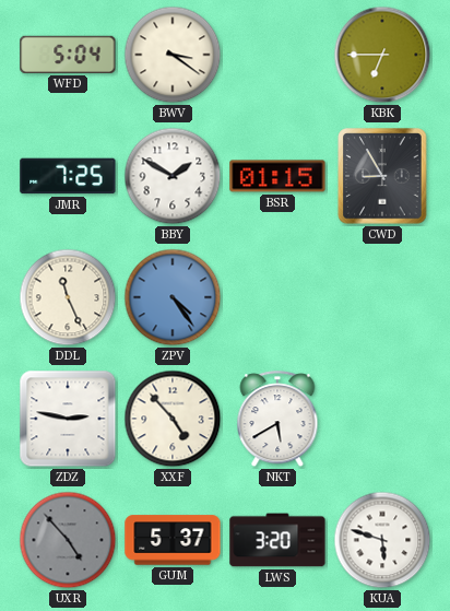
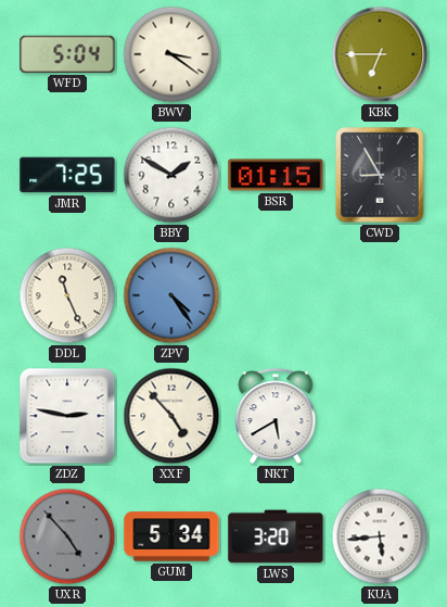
GUM: 5:37 -> 5:34 (171, 536)
KUA: 5:48 -> 5:44 (380, 536)
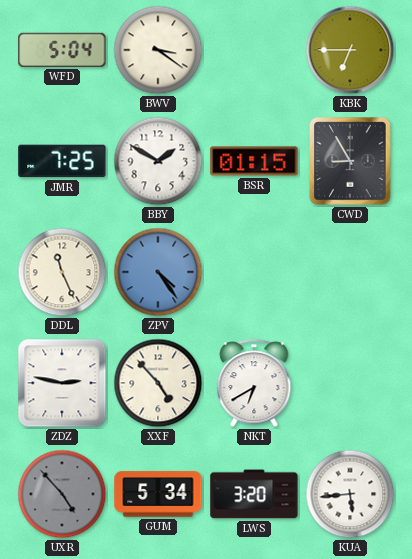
NKT: 5:40 -> 6:40 (254, 384)
